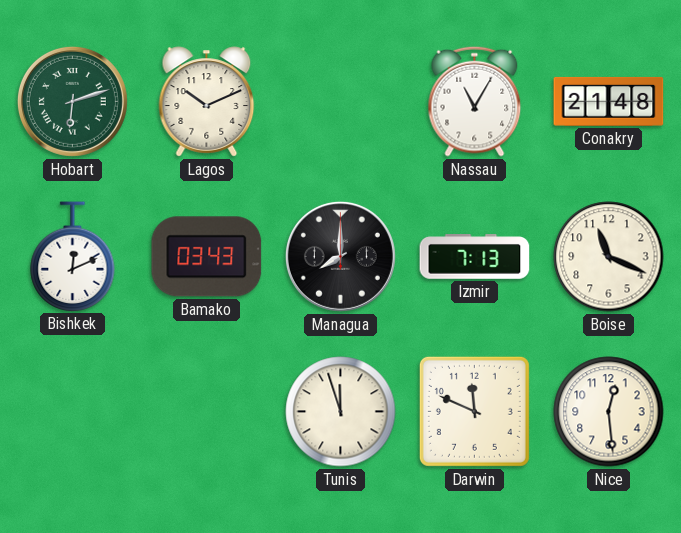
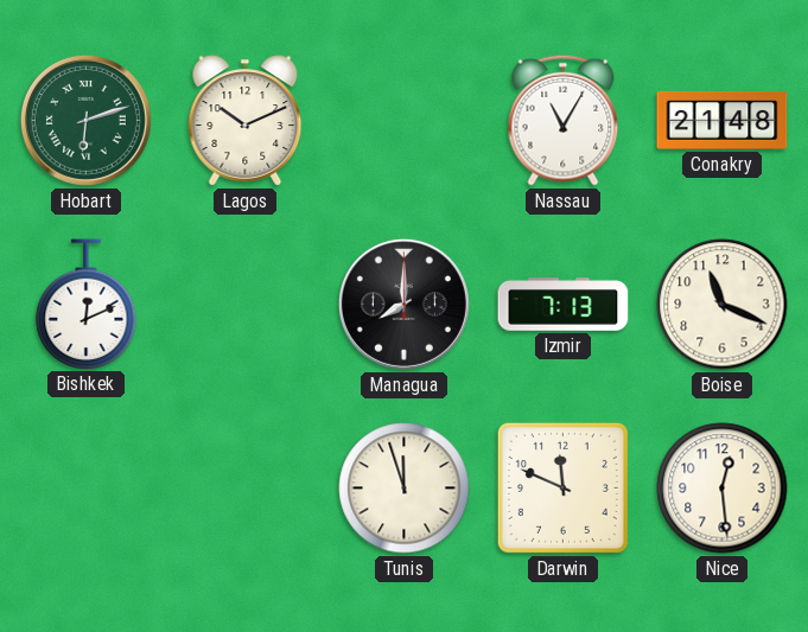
Bamako: 03:43 -> none (207, 257)
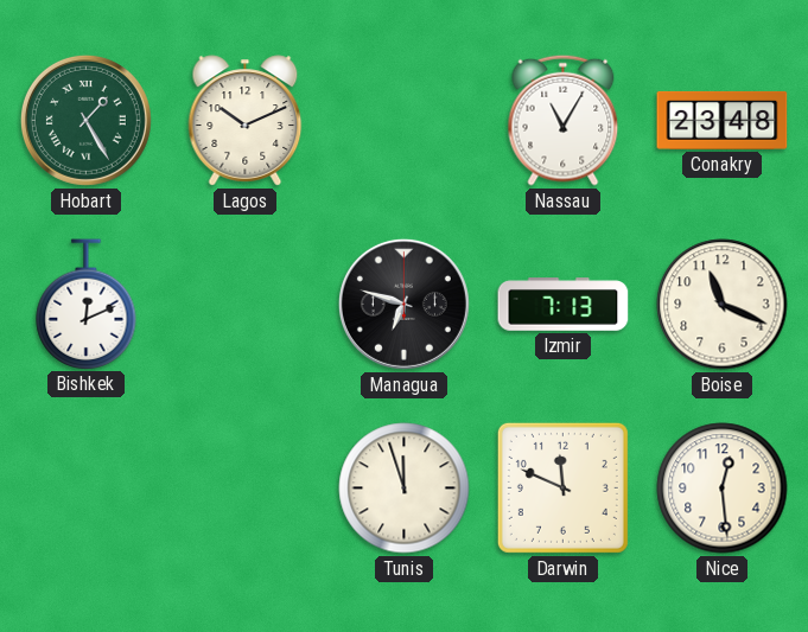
Hobart: 6:12 -> 1:25 (85, 120)
Conakry: 21:48 -> 23:48 (723, 120)
Managua: 8:00 -> 6:48 (403, 304)
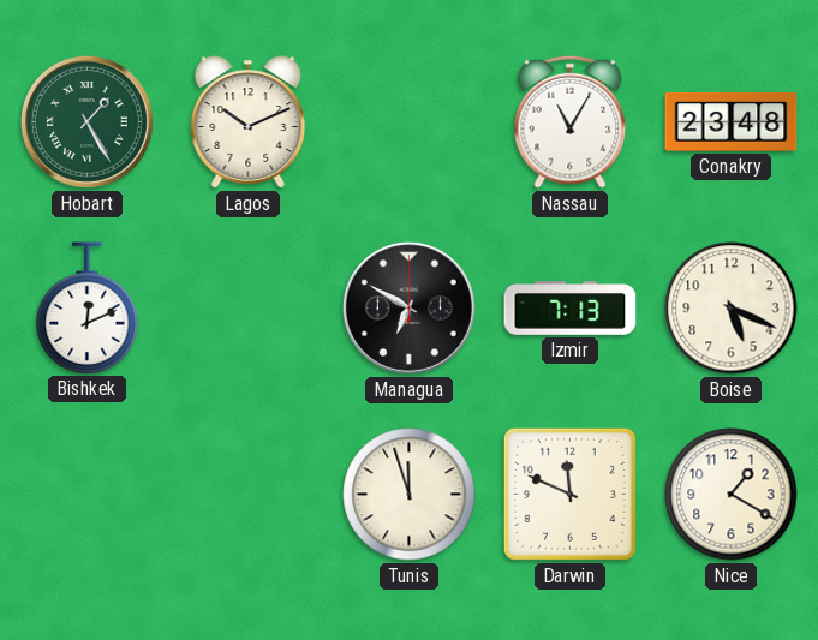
Managua: 6:48 -> 6:50 (408, 307)
Boise: 11:19 -> 5:19 (732, 309)
Nice: 12:29 -> 1:20 (732, 495)
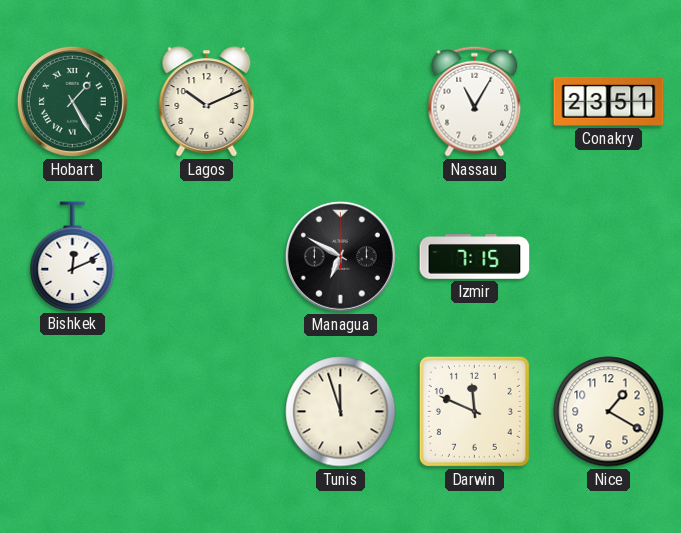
Conakry: 23:48 -> 23:51 (609, 101)
Izmir: 7:13 -> 7:15 (475, 257)
Boise: 5:19 -> none (732, 309)
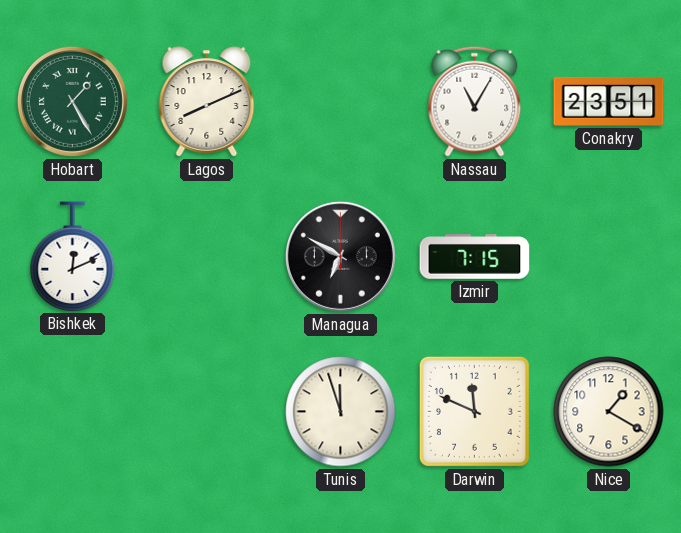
Lagos: 10:11 -> 8:11 (207, 102)
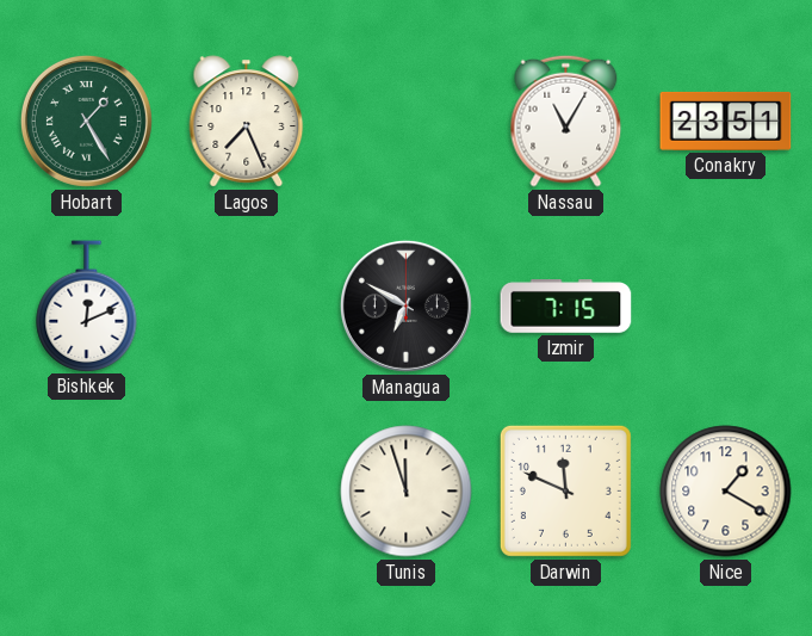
Lagos: 8:11 -> 7:26 (247, 122)
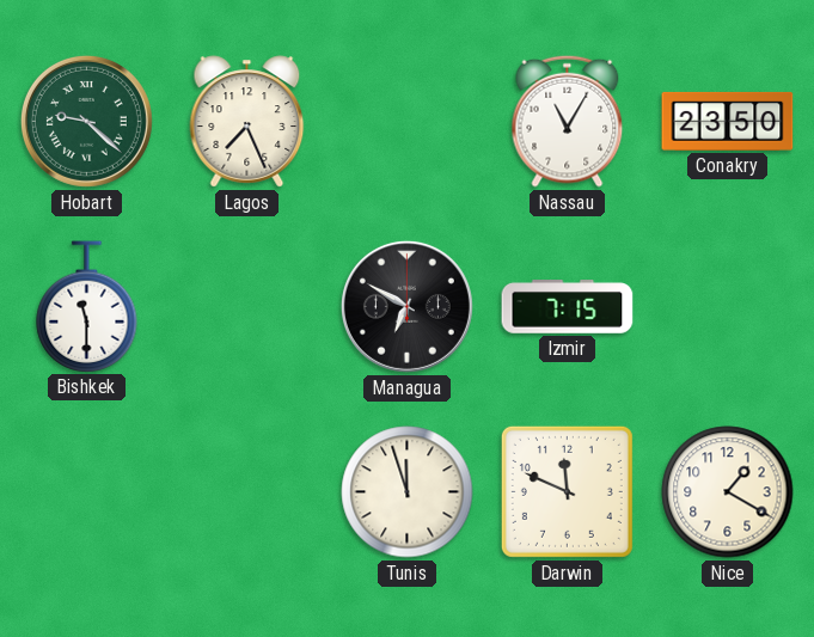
Hobart: 1:25 -> 9:22 (86, 121)
Conakry: 23:51 -> 23:50 (728, 121)
Bishkek: 12:11 -> 11:30 (87, 306)
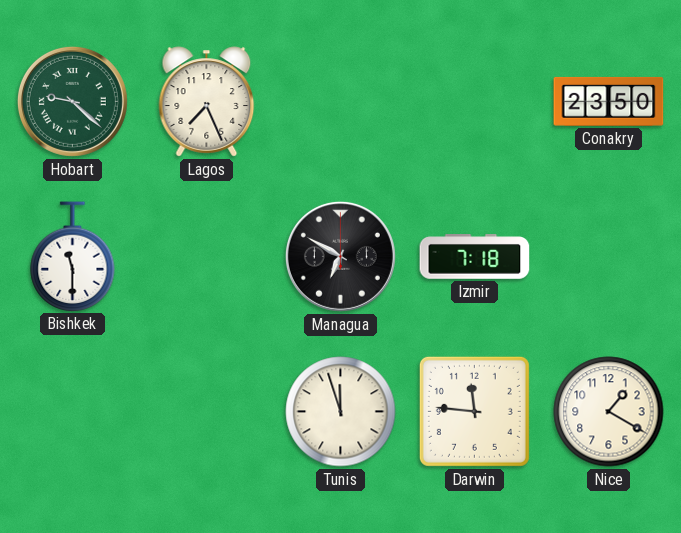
Nassau: 11:05 -> none (568, 121)
Izmir: 7:15 -> 7:18 (475, 257)
Darwin: 11:49 -> 11:46 (474, 411)
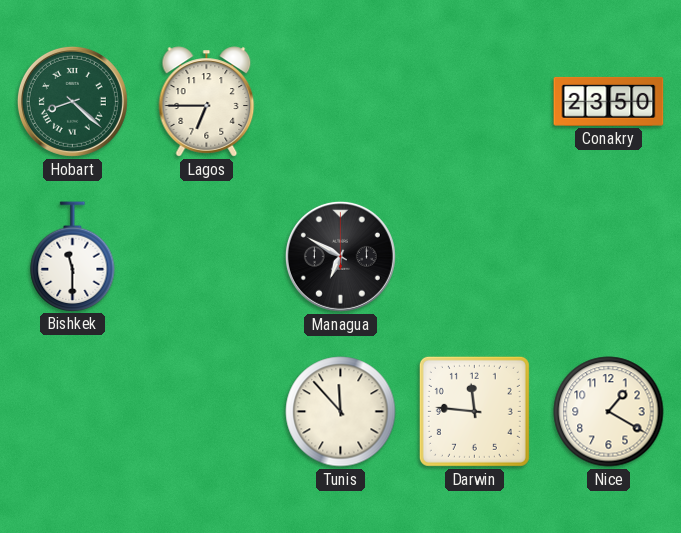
Hobart: 9:22 -> 8:22 (72, 101)
Lagos: 7:26 -> 6:45 (207, 102)
Izmir: 7:18 -> none (475, 257)
Tunis: 11:57 -> 11:53 (341, 412)
